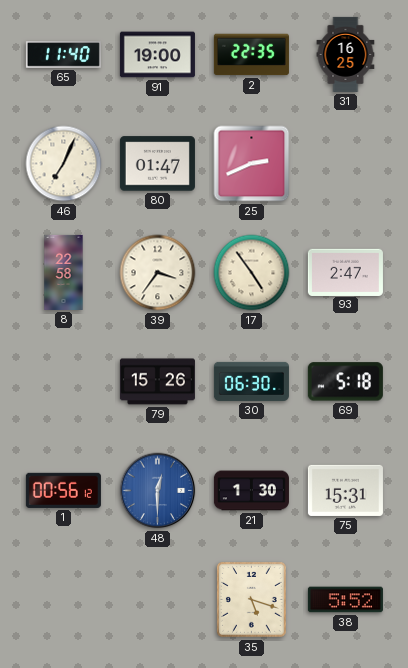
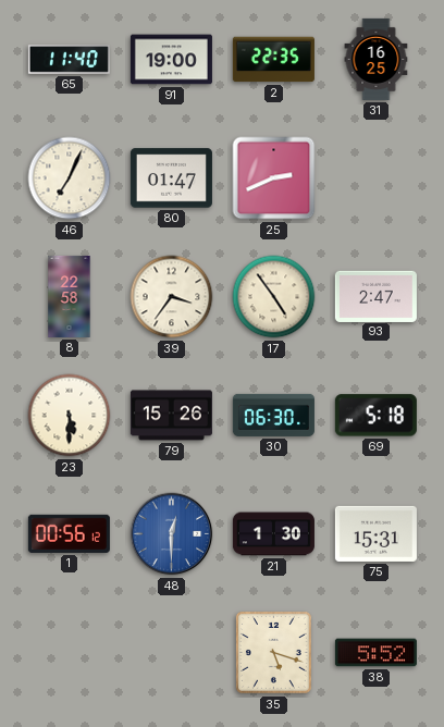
23: none -> 5:30 (70, 416)
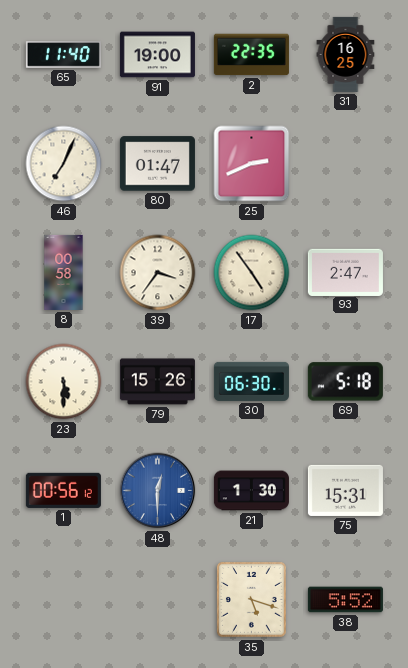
8: 22:58 -> 00:58 (64, 272)
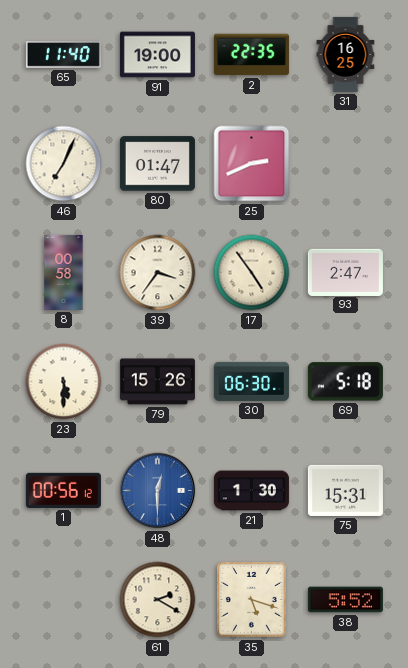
61: none -> 2:20 (158, 600)
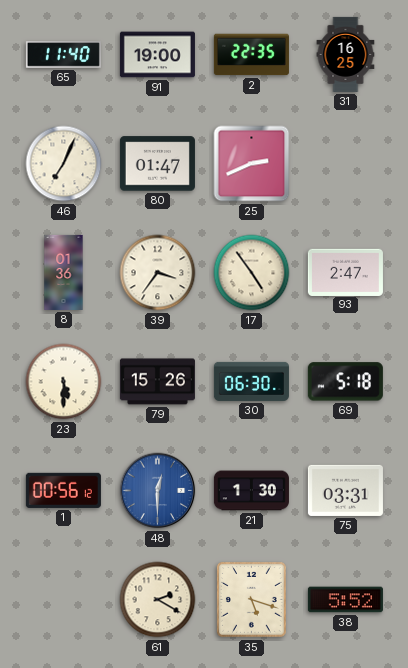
8: 00:58 -> 01:36 (64, 272)
75: 15:31 -> 03:31 (345, 490)
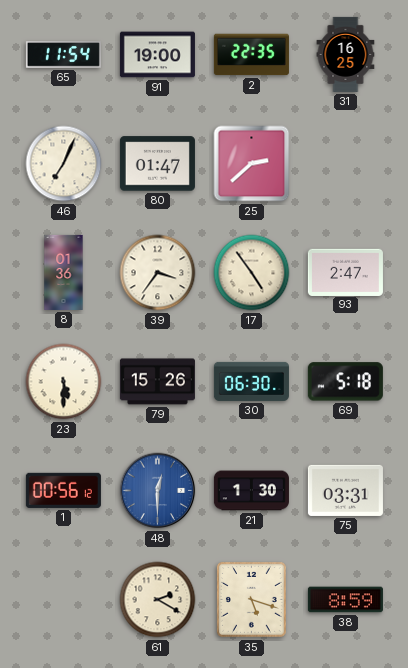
65: 11:40 -> 11:54 (63, 55)
25: 2:41 -> 2:38 (252, 164)
38: 5:52 -> 8:59 (345, 600)
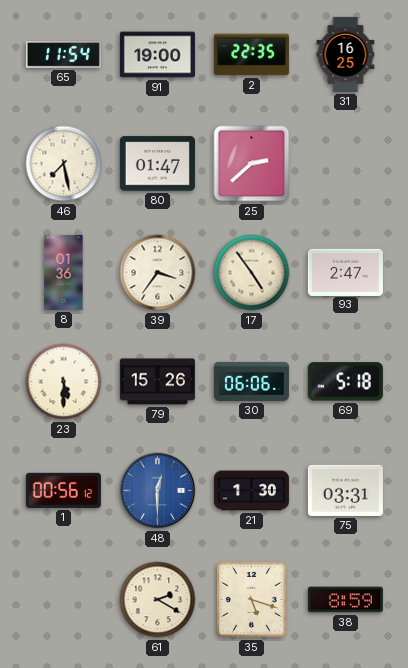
46: 7:04 -> 7:28 (64, 164)
30: 06:30 -> 06:06 (251, 381)
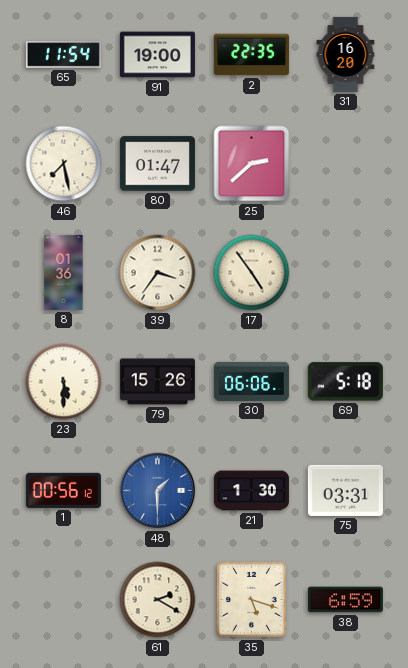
31: 16:25 -> 16:20 (346, 54)
93: 2:47 -> none (345, 272)
48: 12:30 -> 1:30 (158, 491)
38: 8:59 -> 6:59 (345, 600)
